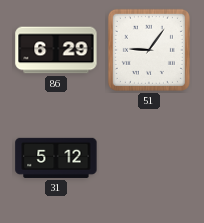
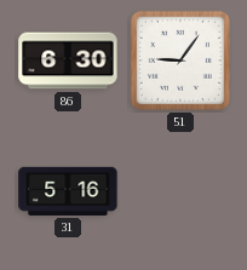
86: 6:29 -> 6:30 (68, 61)
31: 5:12 -> 5:16 (68, 191)
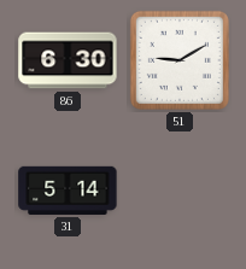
51: 9:06 -> 9:10 (180, 60)
31: 5:16 -> 5:14 (68, 191)
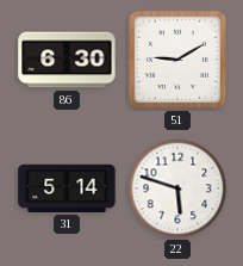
22: none -> 5:48 (177, 188)
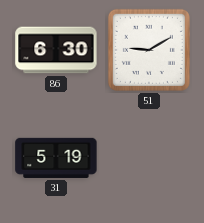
31: 5:14 -> 5:19 (56, 158)
22: 5:48 -> none (177, 188)
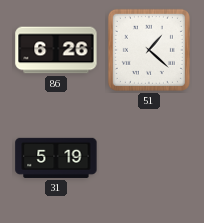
86: 6:30 -> 6:26 (56, 50)
51: 9:10 -> 1:22 (149, 50)
